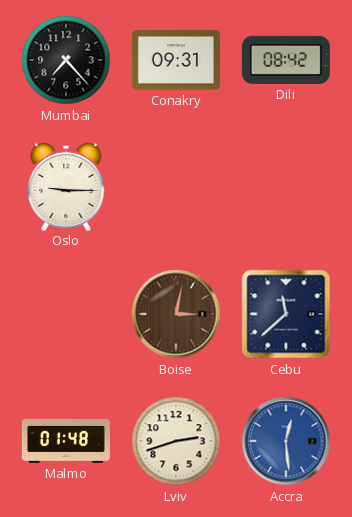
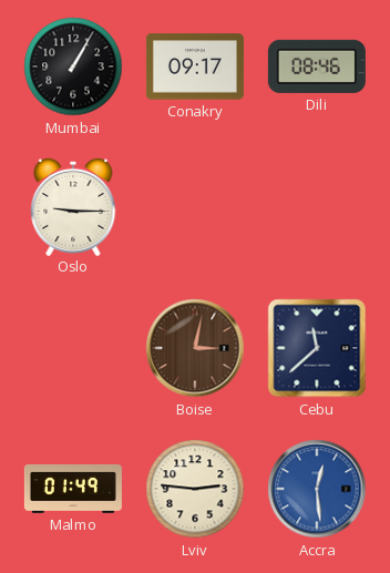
Mumbai: 7:23 -> 1:05 (73, 66)
Conakry: 09:31 -> 09:17 (195, 66)
Dili: 08:42 -> 08:46 (317, 66)
Malmo: 01:48 -> 01:49 (73, 489)
Lviv: 2:42 -> 2:46 (195, 489)
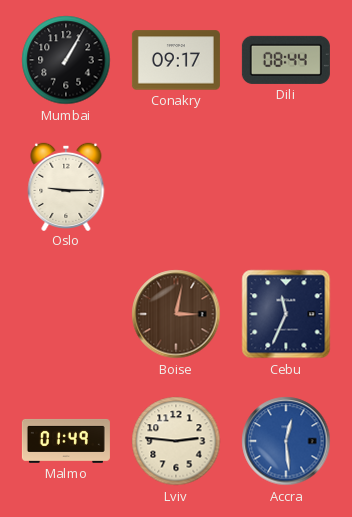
Dili: 08:46 -> 08:44 (286, 60)
Cebu: 11:38 -> 11:34 (286, 314)
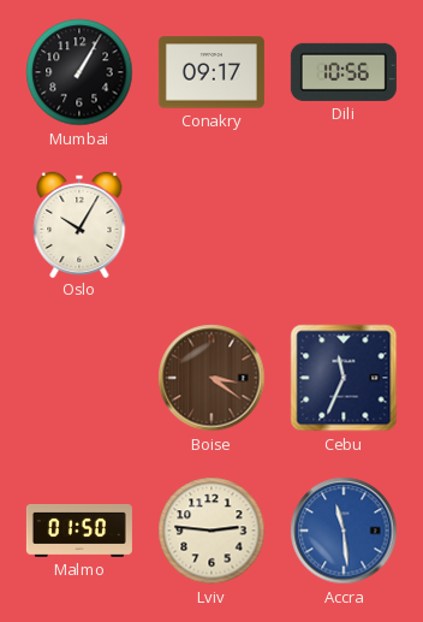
Dili: 08:44 -> 10:56 (344, 72)
Oslo: 9:15 -> 10:05 (79, 224)
Boise: 3:02 -> 3:21 (211, 378)
Malmo: 01:49 -> 01:50 (79, 531)
Accra: 12:29 -> 11:29 (344, 531)
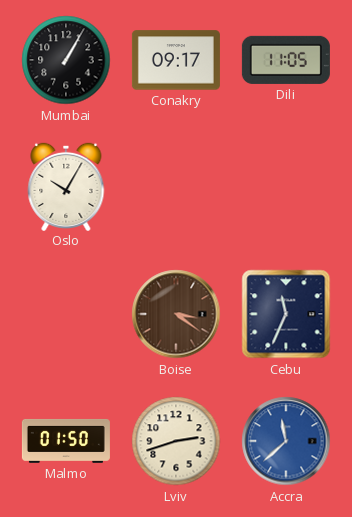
Dili: 10:56 -> 11:05 (286, 60)
Lviv: 2:46 -> 2:42 (176, 441)
Accra: 11:29 -> 11:38 (286, 441)
